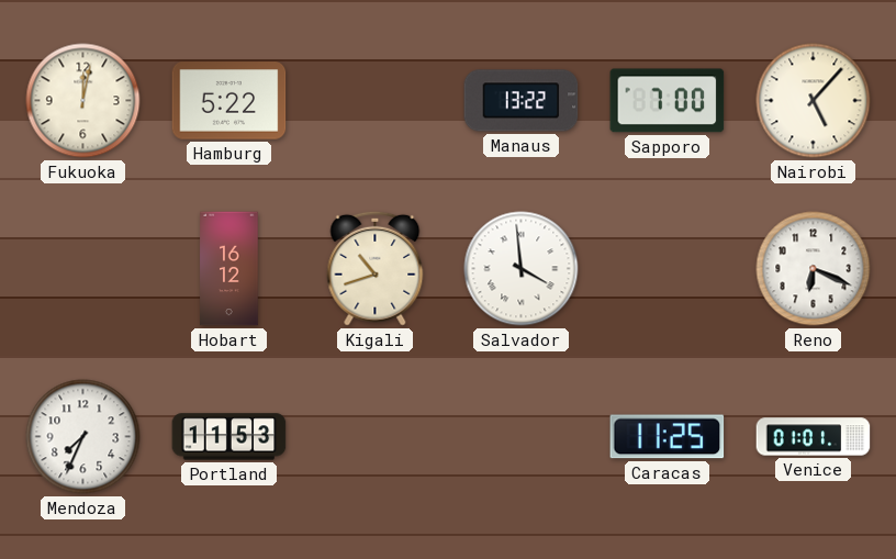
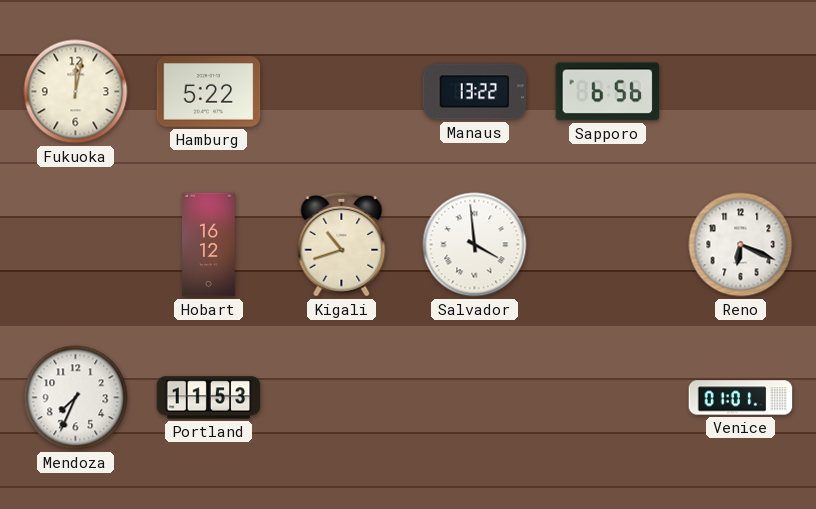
Sapporo: 7:00 -> 6:56 (608, 92)
Nairobi: 5:07 -> none (814, 101)
Caracas: 11:25 -> none (668, 437)
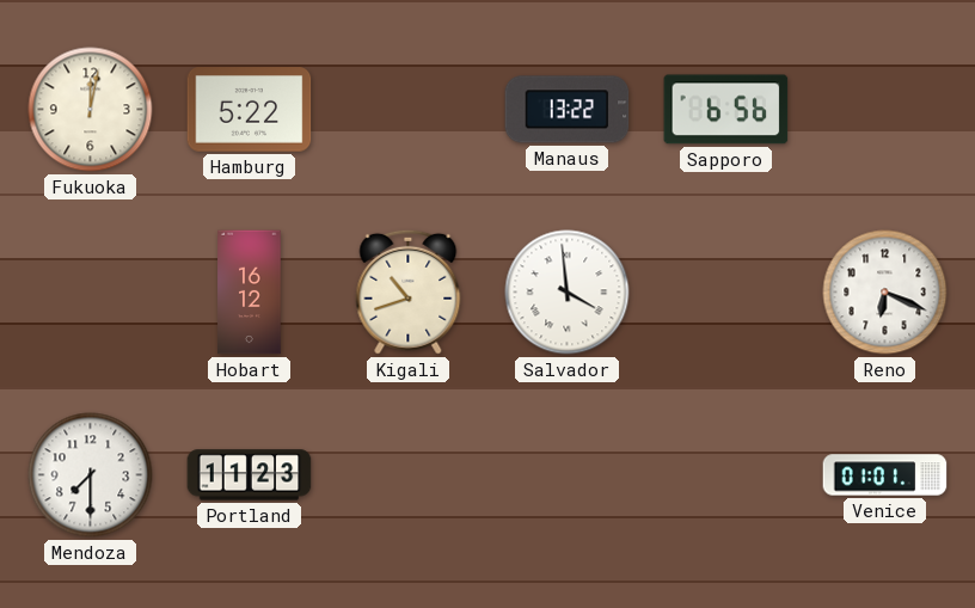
Mendoza: 7:34 -> 7:30 (91, 475)
Portland: 11:53 -> 11:23 (250, 475)
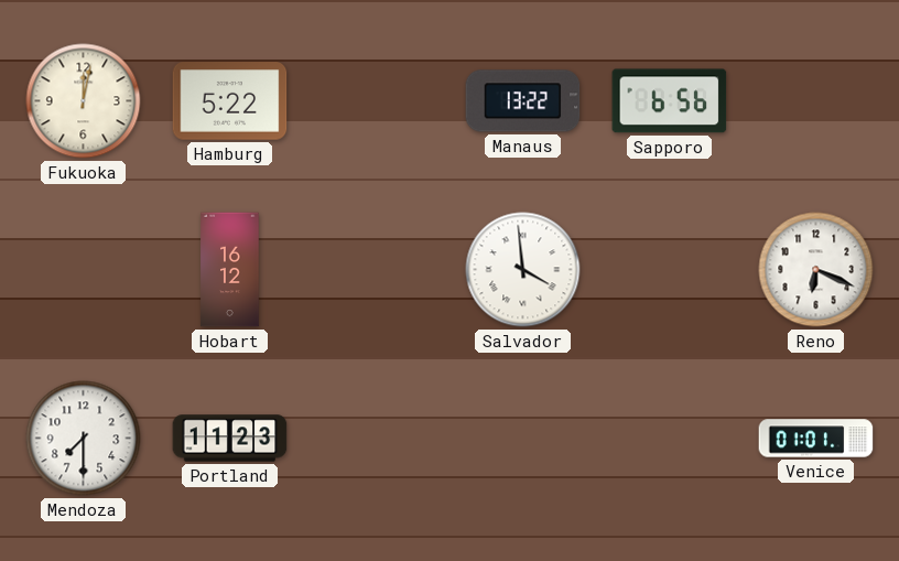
Kigali: 10:42 -> none (409, 291)
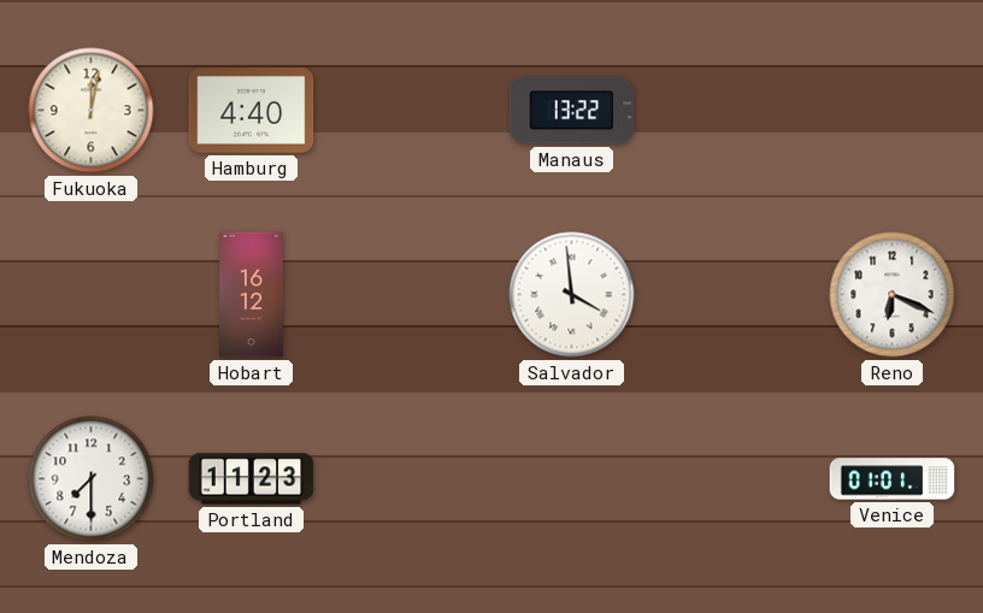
Hamburg: 5:22 -> 4:40 (252, 111)
Sapporo: 6:56 -> none (670, 101)
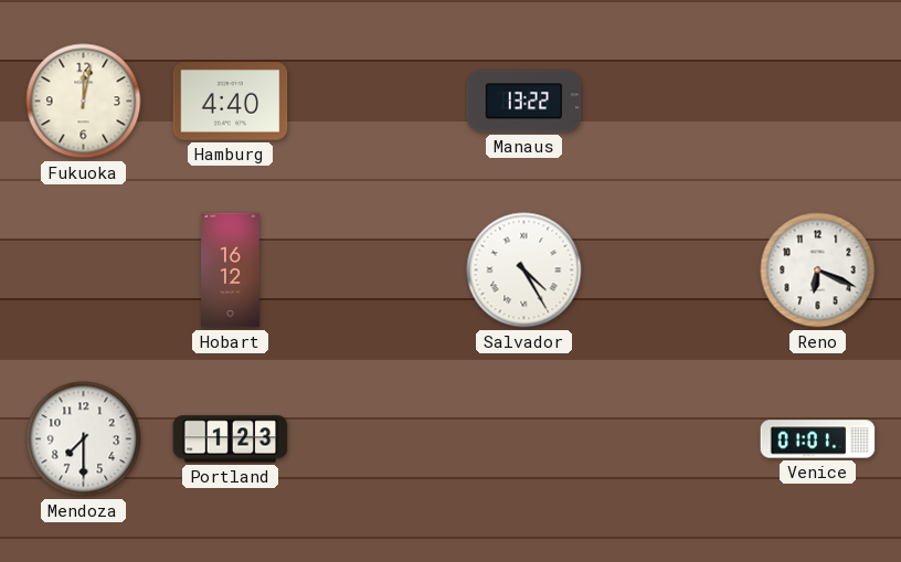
Salvador: 3:59 -> 4:25 (524, 271)
Portland: 11:23 -> 1:23 (231, 439)
